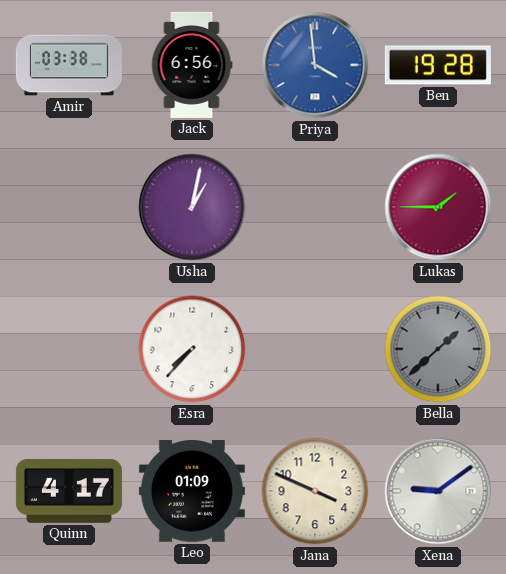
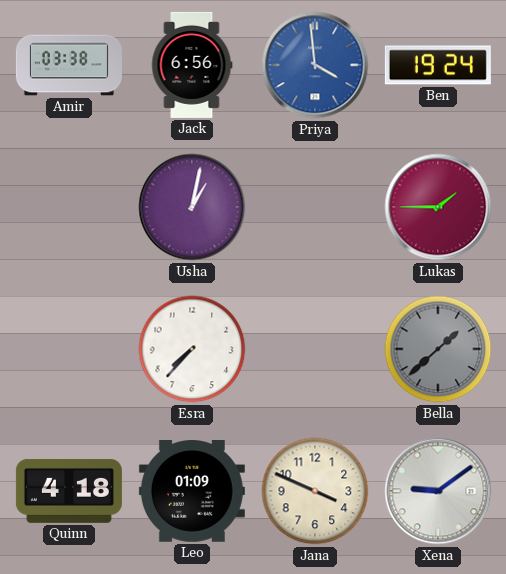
Ben: 19:28 -> 19:24 (438, 65)
Quinn: 4:17 -> 4:18 (69, 491)
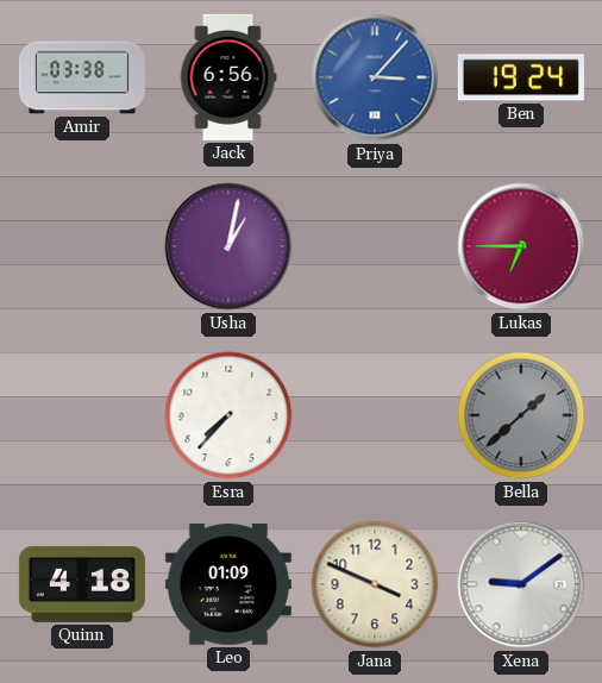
Priya: 3:59 -> 3:07 (375, 77)
Lukas: 1:45 -> 6:45 (521, 246)
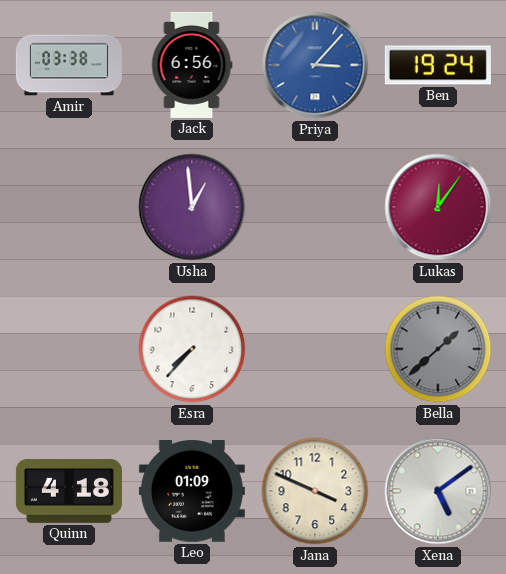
Usha: 1:02 -> 12:59 (192, 207)
Lukas: 6:45 -> 12:06 (438, 207)
Xena: 9:09 -> 5:09 (438, 491)
